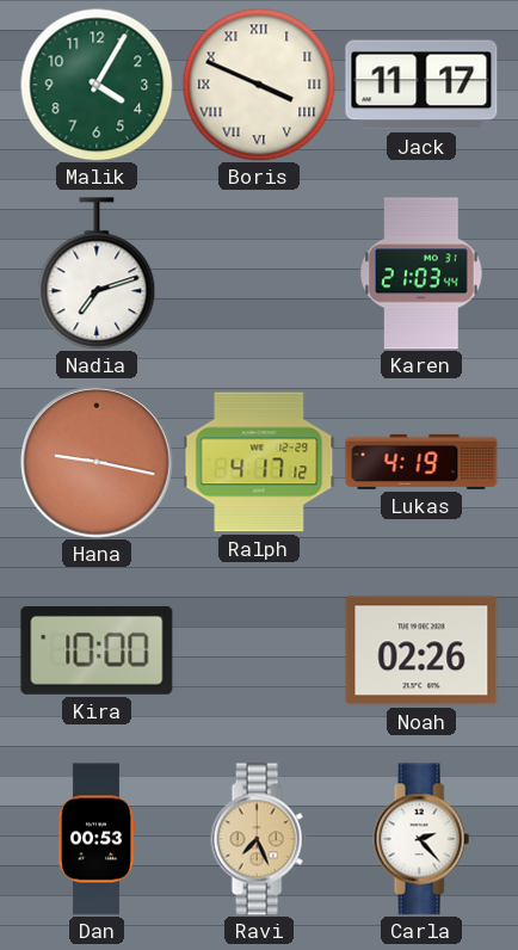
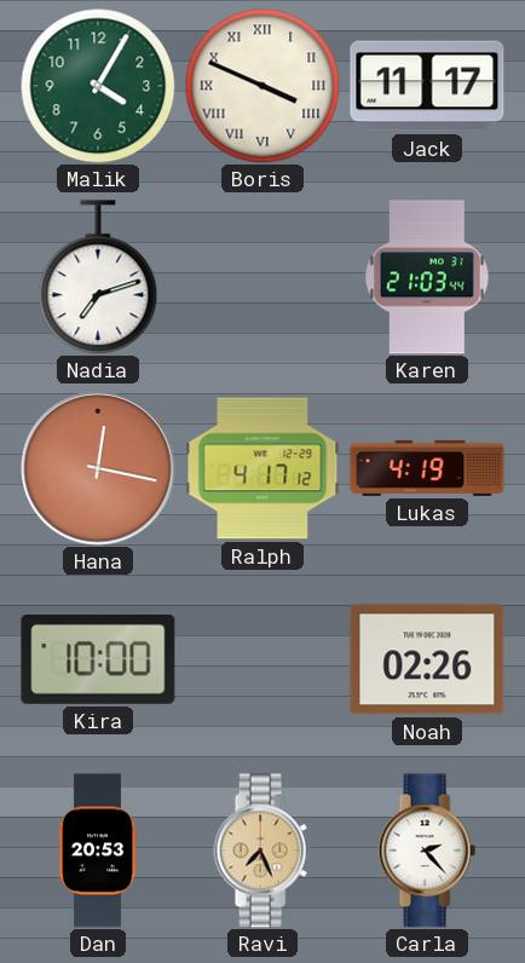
Hana: 9:17 -> 12:17 (98, 468)
Dan: 00:53 -> 20:53 (97, 850)
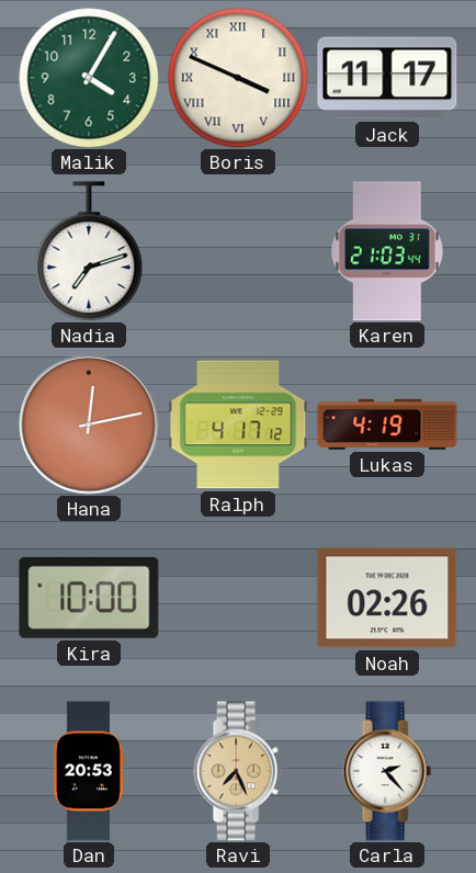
Hana: 12:17 -> 12:13 (89, 424)
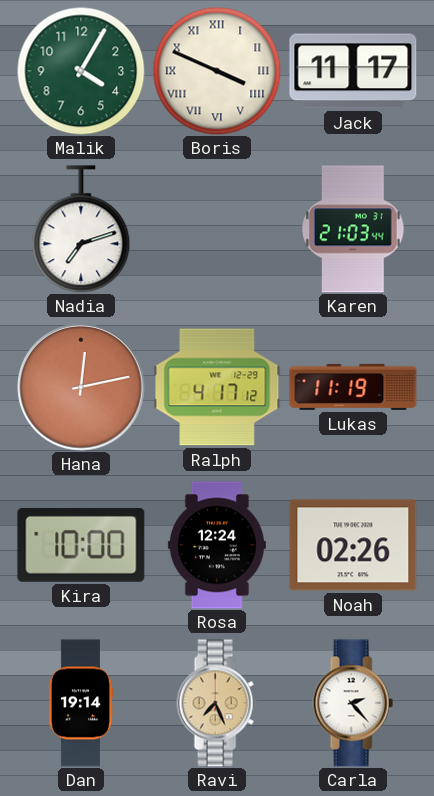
Lukas: 4:19 -> 11:19 (353, 387)
Rosa: none -> 12:24 (217, 545)
Dan: 20:53 -> 19:14 (80, 703)
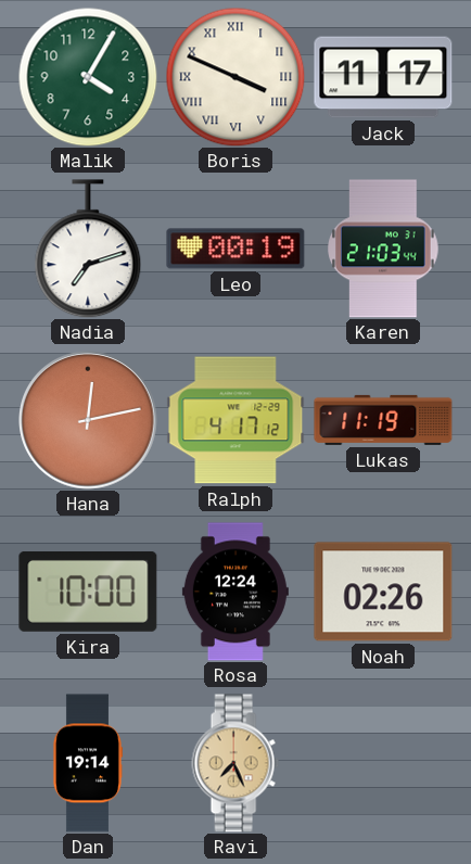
Leo: none -> 00:19 (235, 249)
Carla: 2:23 -> none (353, 703)
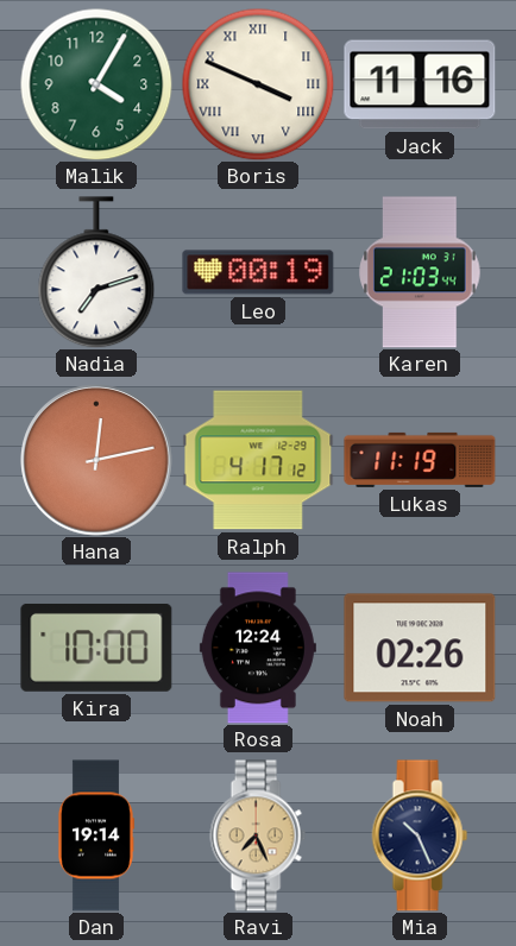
Jack: 11:17 -> 11:16 (420, 84)
Mia: none -> 10:26 (420, 835)
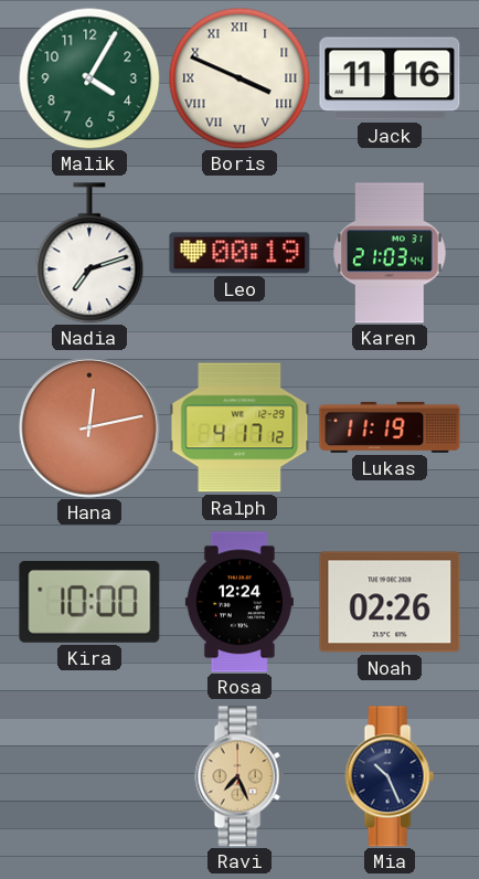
Dan: 19:14 -> none (95, 835)
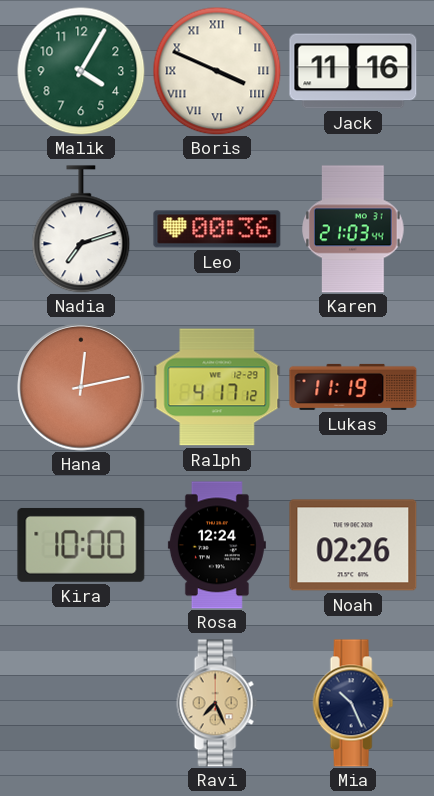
Leo: 00:19 -> 00:36 (217, 229)
